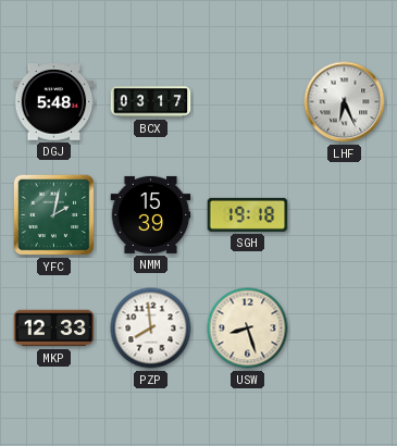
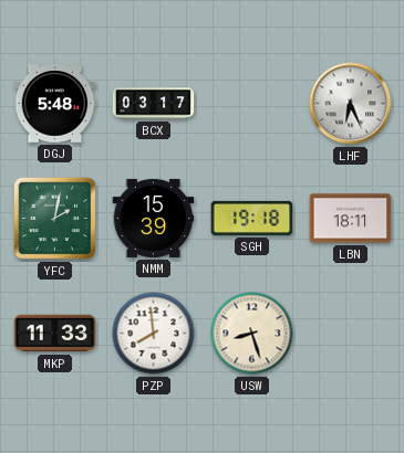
LBN: none -> 18:11 (351, 219)
MKP: 12:33 -> 11:33 (55, 334)
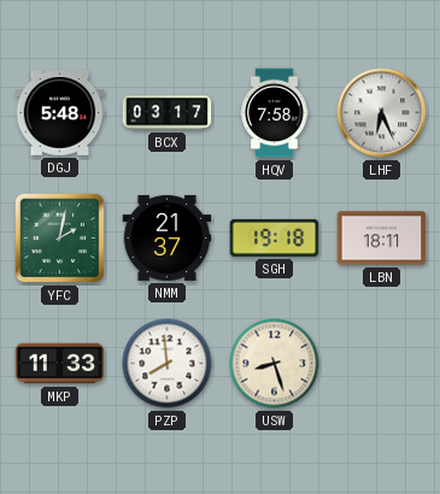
HQV: none -> 7:58 (275, 113)
NMM: 15:39 -> 21:37 (168, 237)
